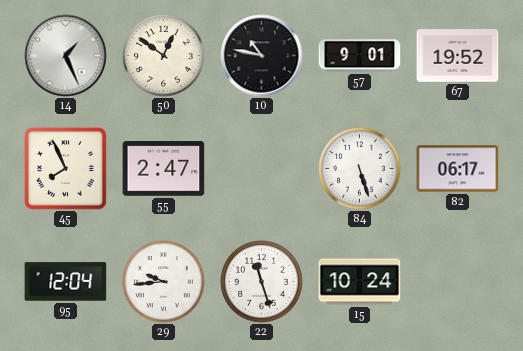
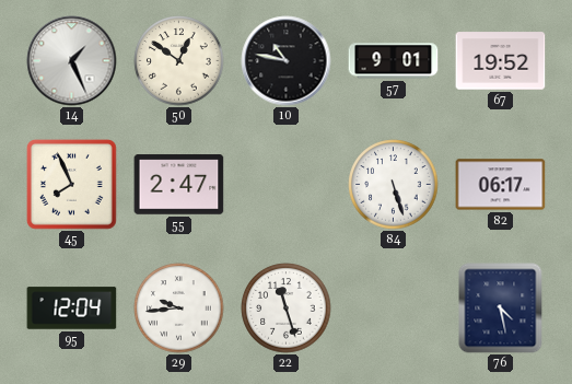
15: 10:24 -> none (360, 282)
76: none -> 4:28 (501, 309)
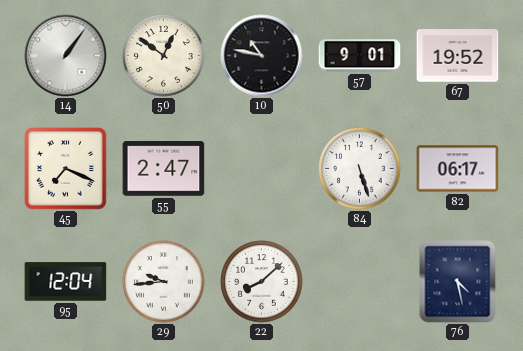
14: 1:26 -> 1:06 (66, 56)
45: 7:56 -> 7:19 (66, 169)
22: 11:27 -> 8:08 (262, 282)
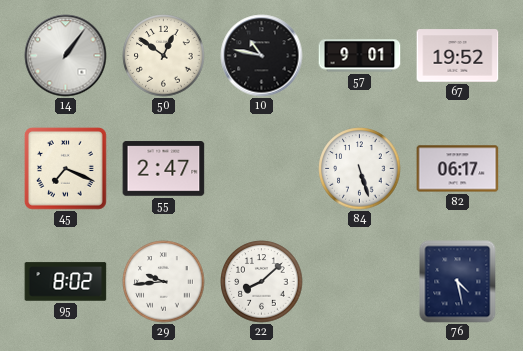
95: 12:04 -> 8:02 (66, 282)
